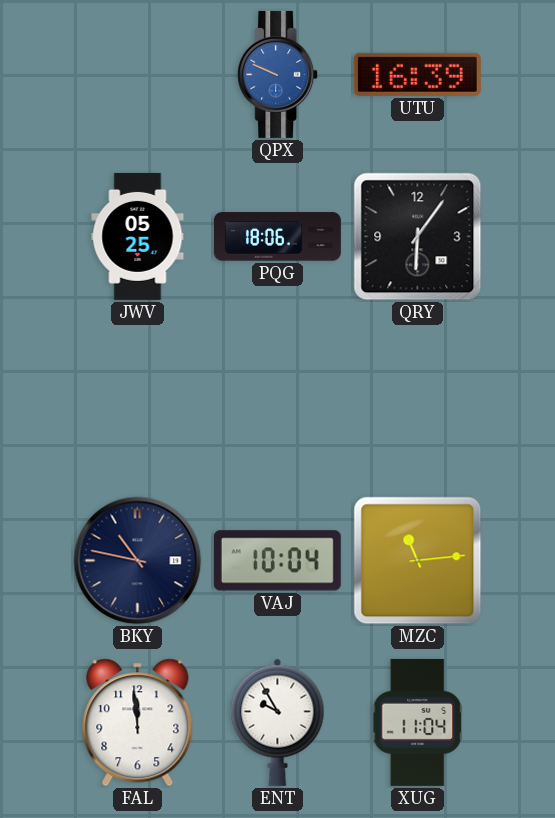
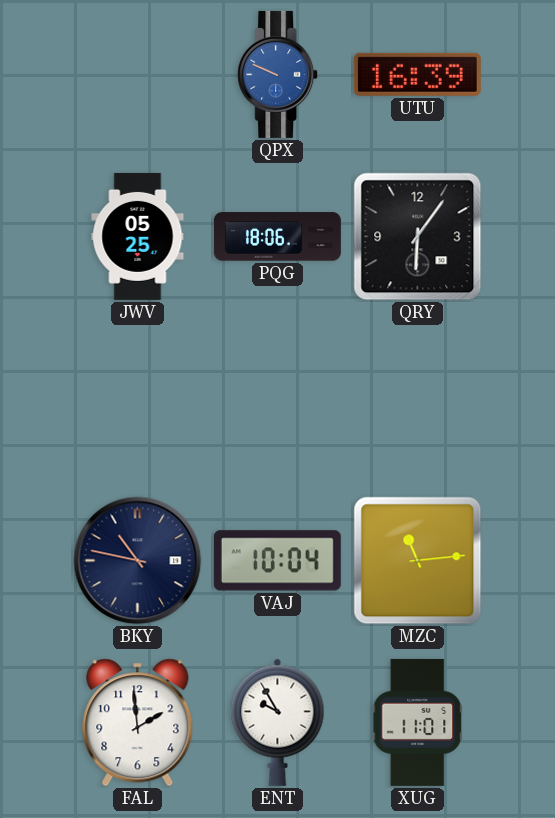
FAL: 11:59 -> 1:59 (138, 723)
XUG: 11:04 -> 11:01 (418, 722)
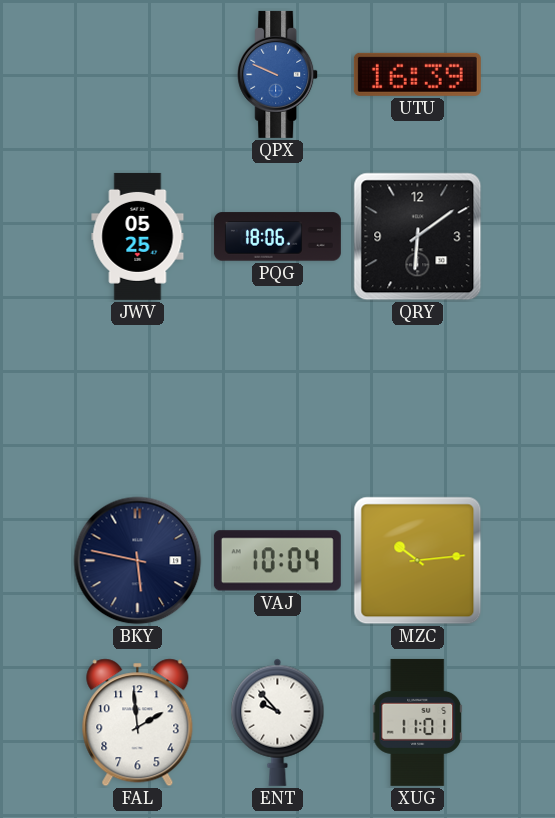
QRY: 6:06 -> 6:09 (418, 237)
BKY: 10:47 -> 5:47 (138, 561)
MZC: 11:14 -> 10:14 (418, 561)
ENT: 9:55 -> 9:53 (278, 722)
